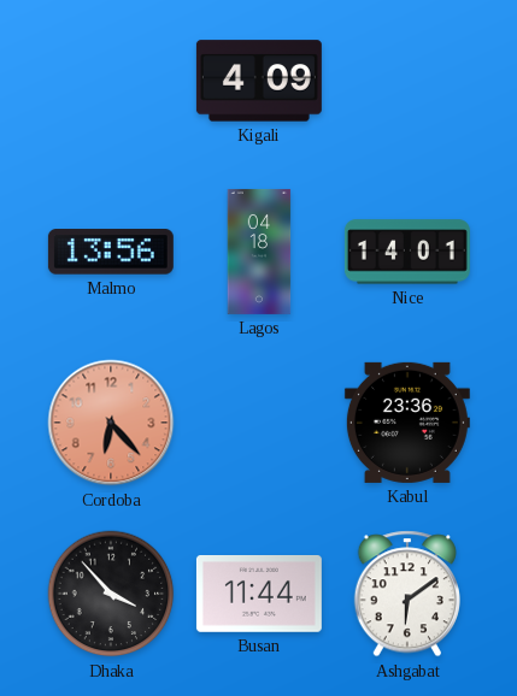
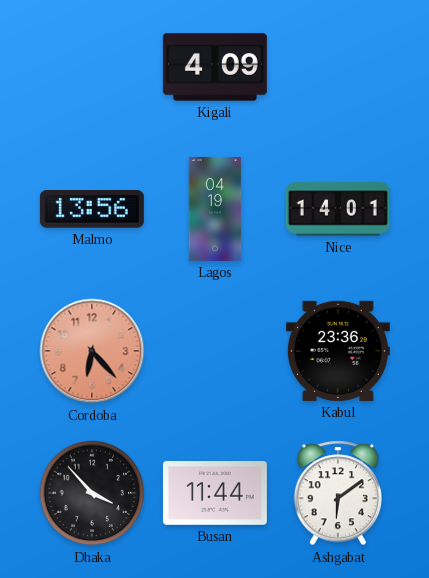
Lagos: 04:18 -> 04:19 (215, 209)
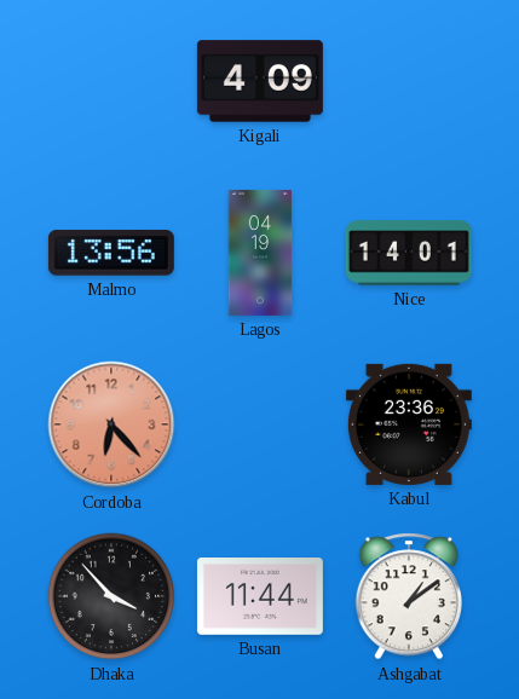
Ashgabat: 6:09 -> 1:09 (408, 596)
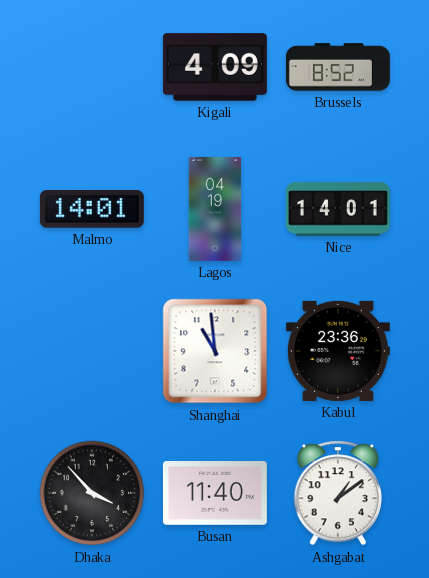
Brussels: none -> 8:52 (338, 67)
Malmo: 13:56 -> 14:01 (92, 209)
Cordoba: 6:23 -> none (111, 424)
Shanghai: none -> 10:59 (215, 351)
Busan: 11:44 -> 11:40 (215, 494)
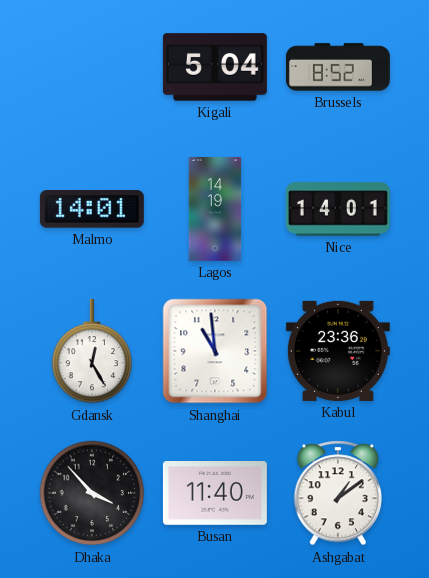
Kigali: 4:09 -> 5:04 (215, 67)
Lagos: 04:19 -> 14:19 (215, 209)
Gdansk: none -> 12:25 (92, 351)
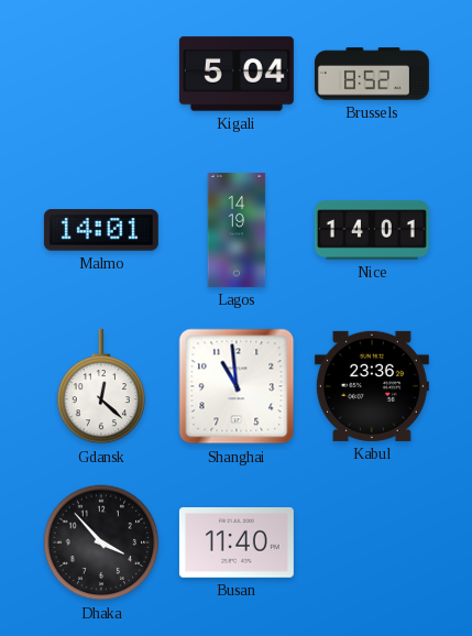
Gdansk: 12:25 -> 12:22 (101, 386)
Ashgabat: 1:09 -> none (337, 493)
